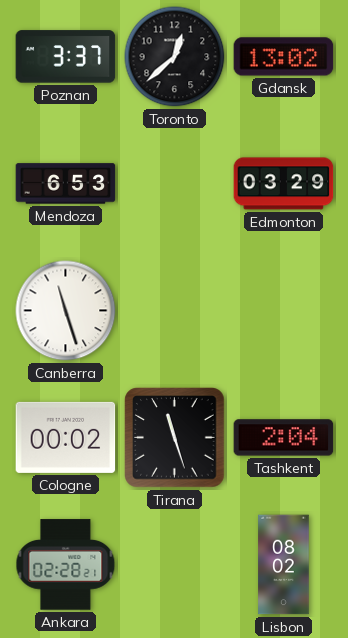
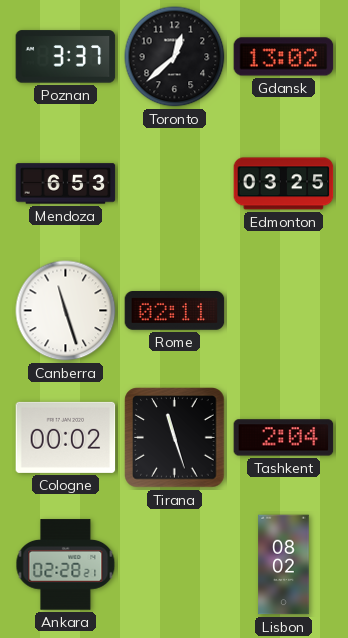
Edmonton: 03:29 -> 03:25 (284, 184)
Rome: none -> 02:11 (175, 311)
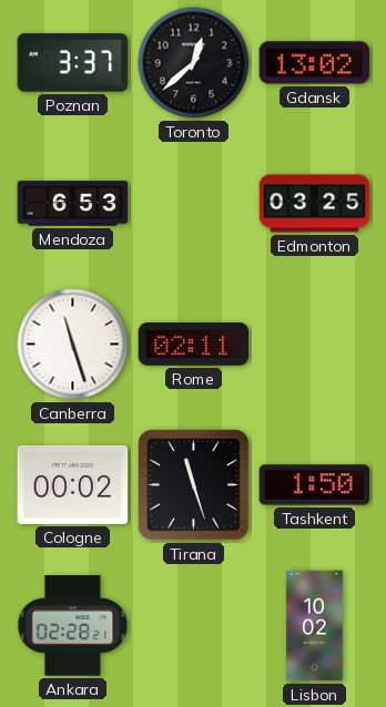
Tashkent: 2:04 -> 1:50 (315, 485)
Lisbon: 08:02 -> 10:02 (315, 626)
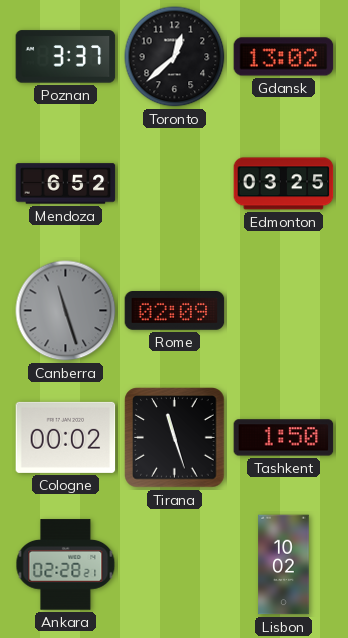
Mendoza: 6:53 -> 6:52 (66, 184)
Canberra dial: white -> grey (66, 311)
Rome: 02:11 -> 02:09 (175, 311)
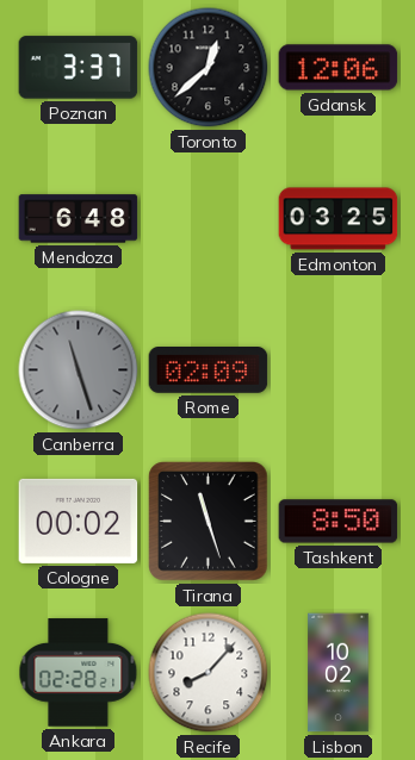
Gdansk: 13:02 -> 12:06 (339, 68)
Mendoza: 6:52 -> 6:48 (79, 219)
Tashkent: 1:50 -> 8:50 (339, 522)
Recife: none -> 8:07 (209, 673)
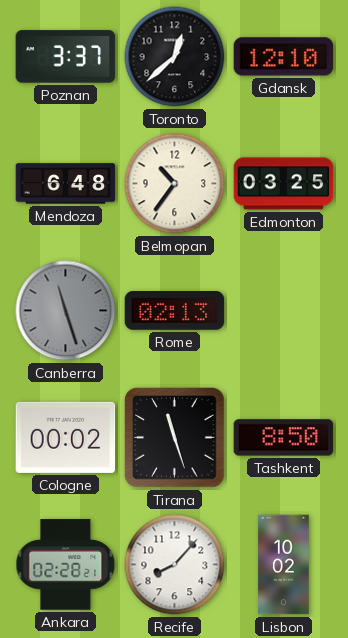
Gdansk: 12:06 -> 12:10 (284, 57)
Belmopan: none -> 10:36 (175, 184)
Rome: 02:09 -> 02:13 (175, 311)
